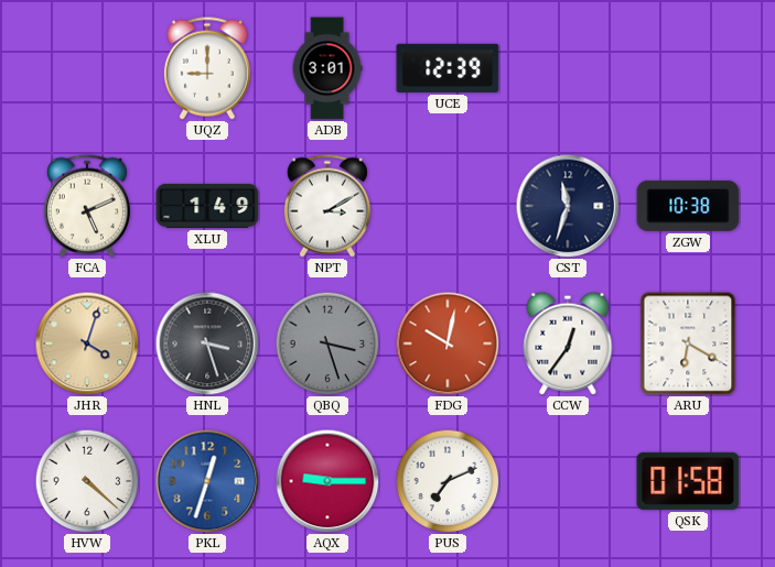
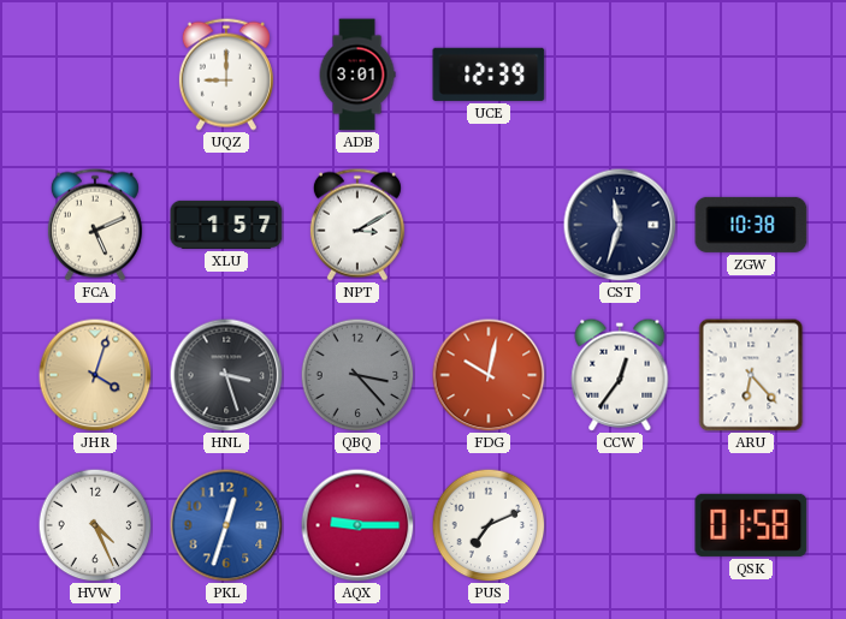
XLU: 1:49 -> 1:57 (226, 225)
QBQ: 3:27 -> 3:23 (357, 375)
ARU: 6:20 -> 6:23 (751, 375)
HVW: 4:22 -> 4:26 (95, 525)
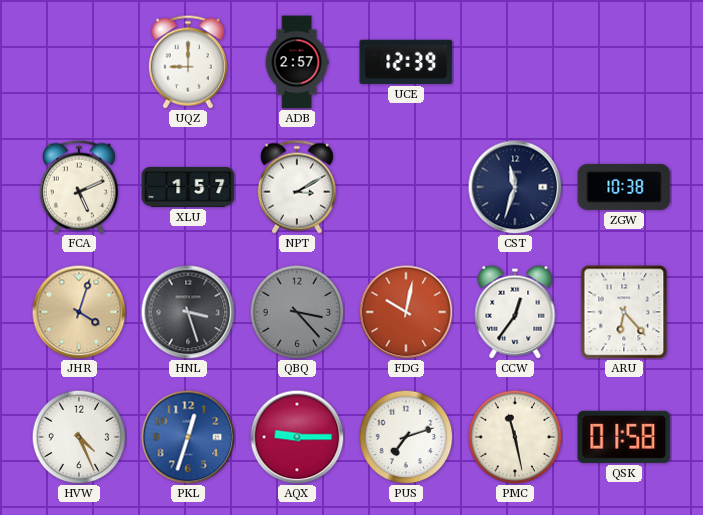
ADB: 3:01 -> 2:57 (297, 62)
PUS: 7:11 -> 7:12 (406, 437)
PMC: none -> 11:28 (515, 437)
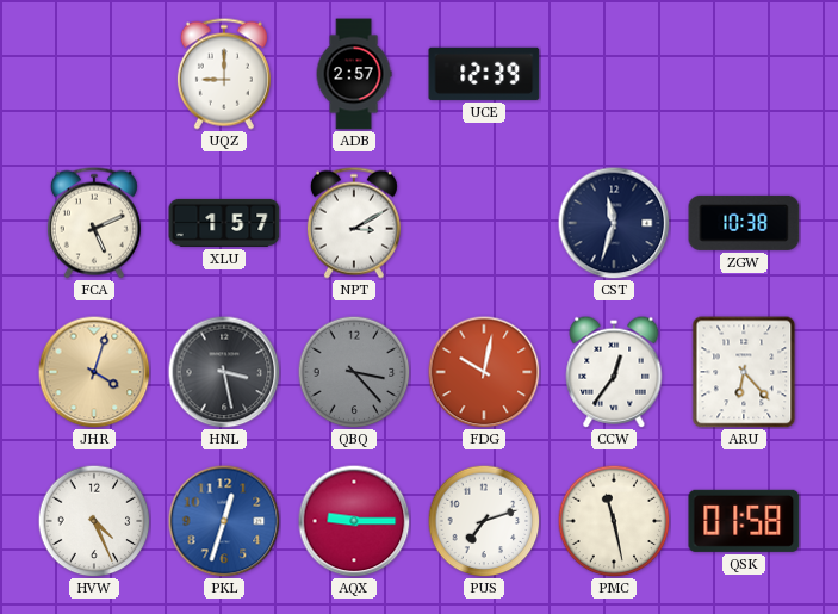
HNL: 3:27 -> 3:28 (224, 372)
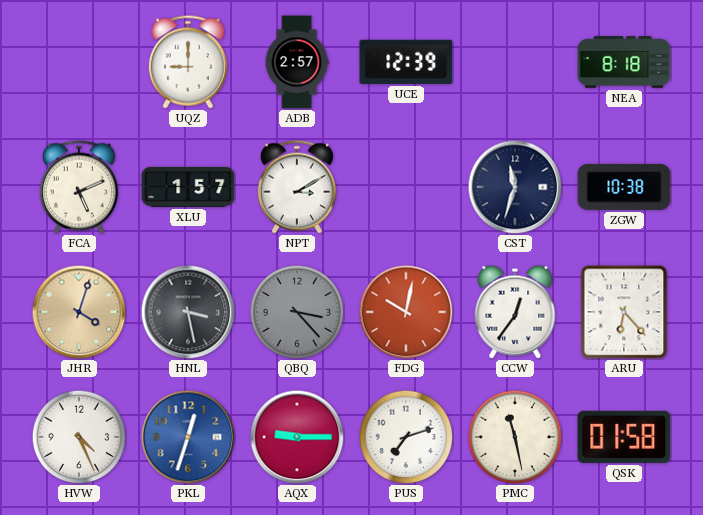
NEA: none -> 8:18 (624, 62)
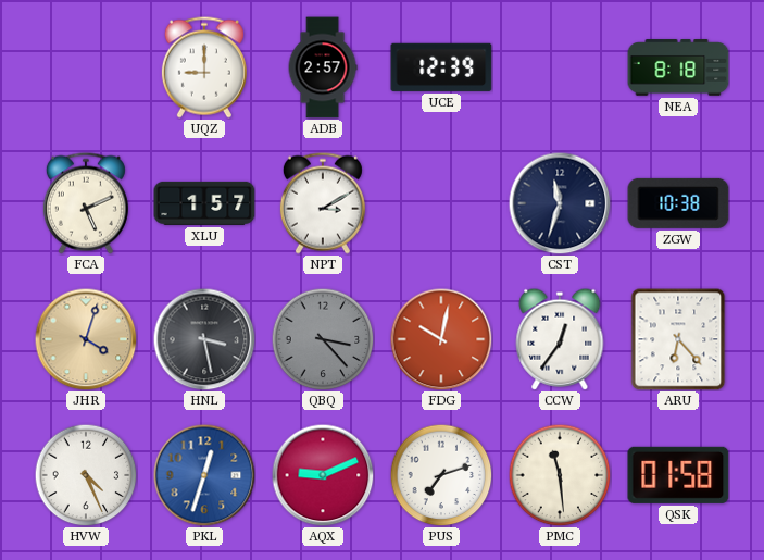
AQX: 9:15 -> 9:11 (323, 475)
PMC: 11:28 -> 11:29 (560, 475)
